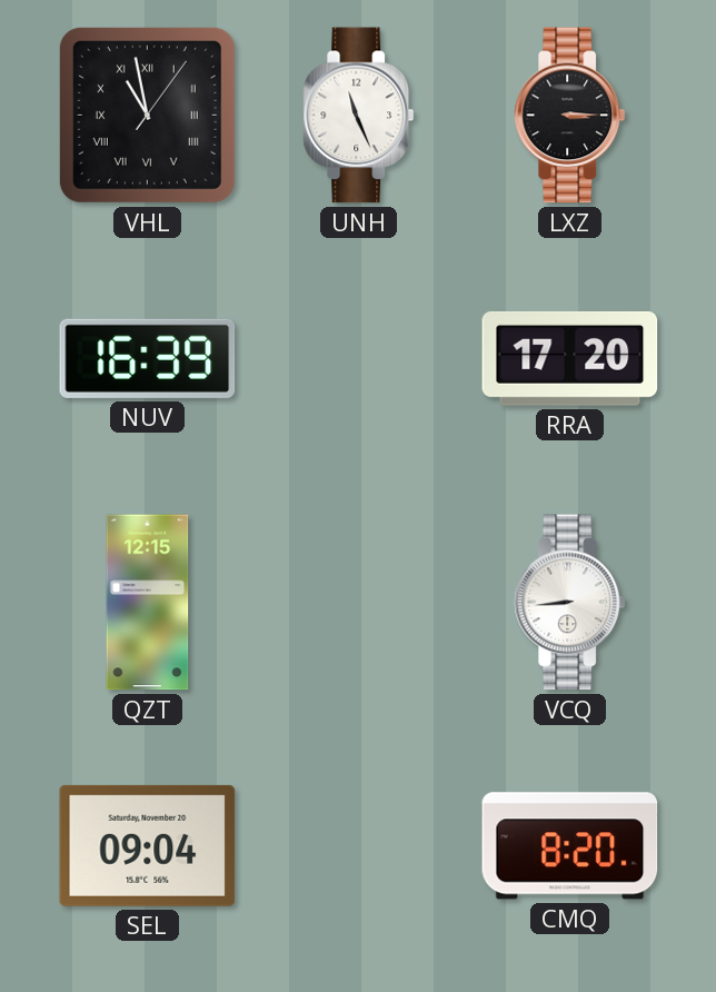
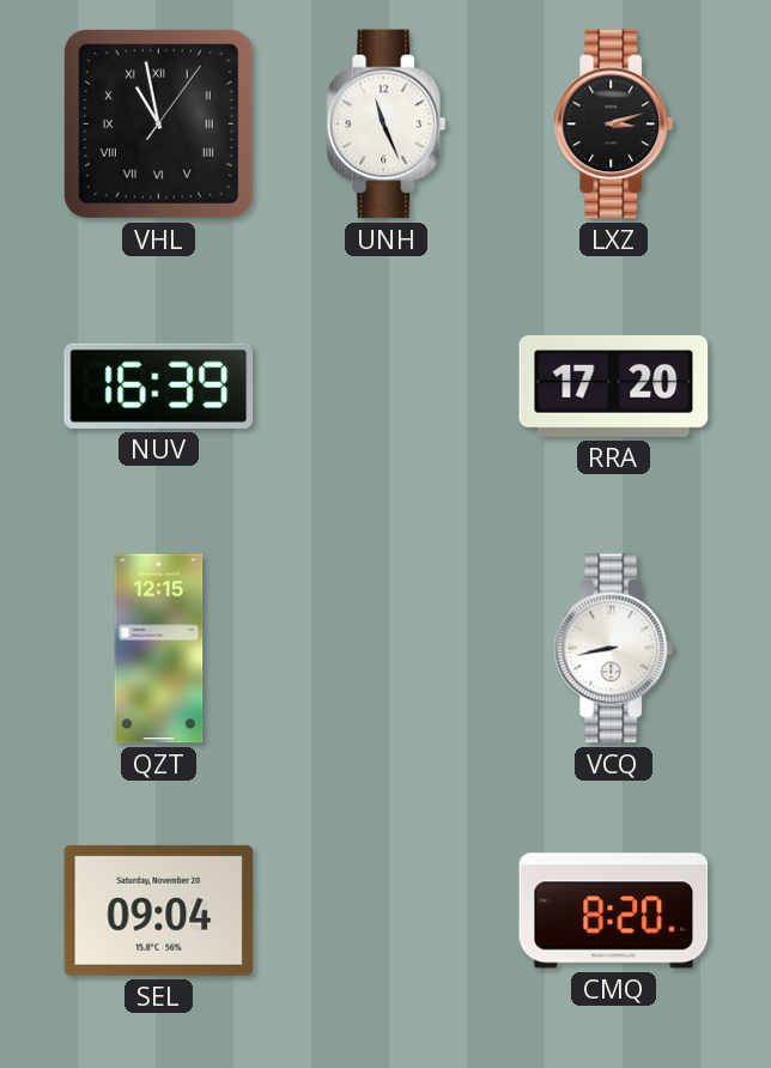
LXZ: 3:15 -> 3:12 (614, 125)
VCQ: 8:44 -> 8:43 (614, 649)
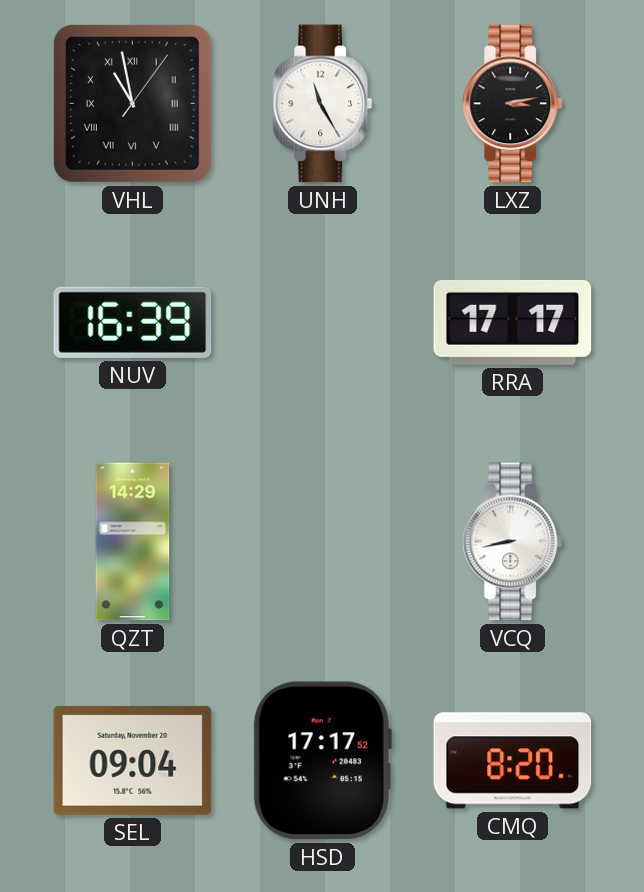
UNH: 11:26 -> 11:25 (323, 104)
LXZ: 3:12 -> 3:13 (513, 104)
RRA: 17:20 -> 17:17 (513, 322)
QZT: 12:15 -> 14:29 (133, 542)
HSD: none -> 17:17 (322, 761)
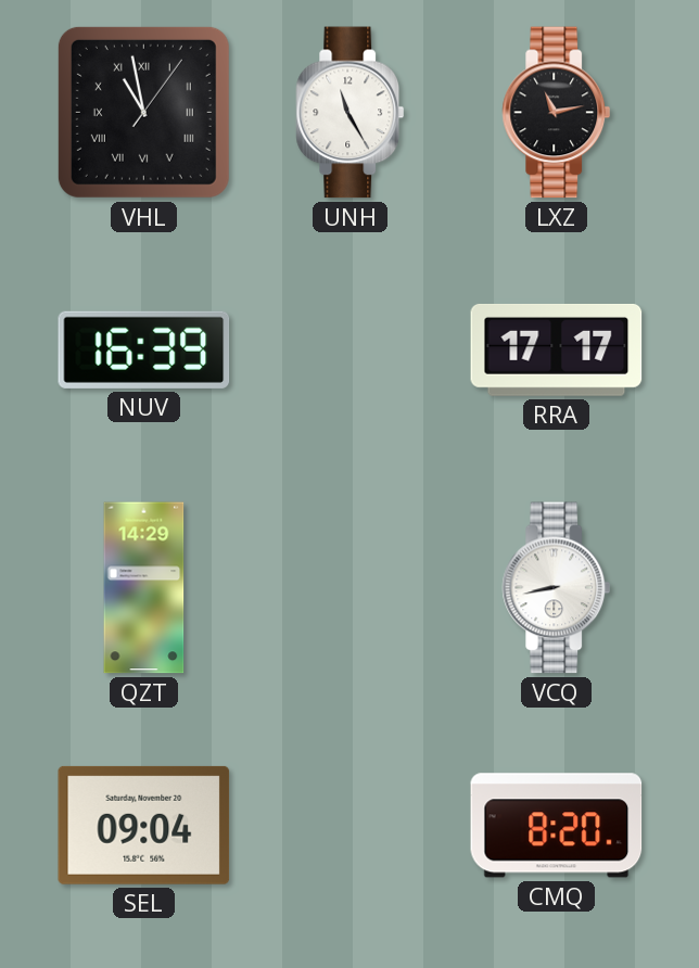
LXZ: 3:13 -> 11:13 (557, 113)
HSD: 17:17 -> none (322, 761)
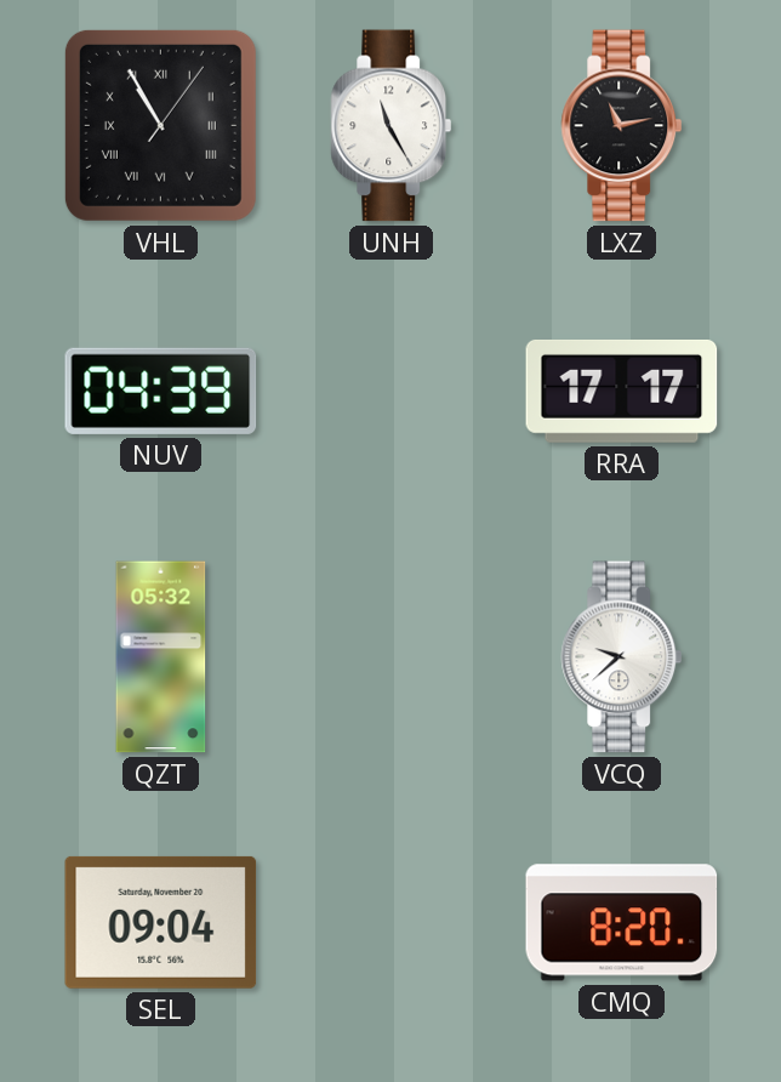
VHL: 10:58 -> 10:55 (160, 125)
NUV: 16:39 -> 04:39 (161, 391)
QZT: 14:29 -> 05:32 (161, 657)
VCQ: 8:43 -> 9:38 (622, 657)
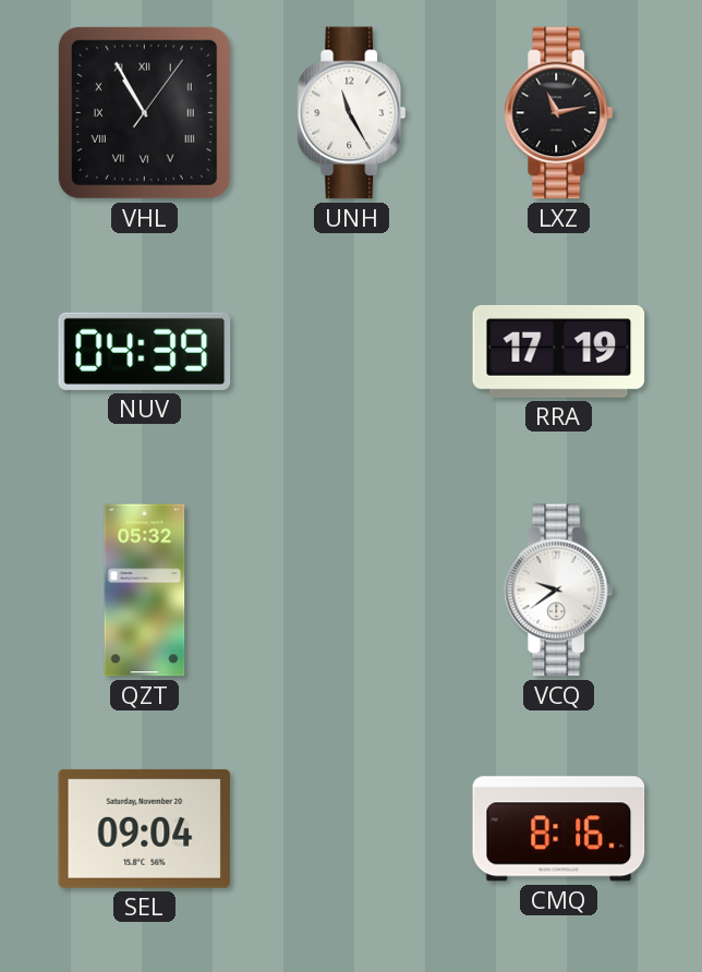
RRA: 17:17 -> 17:19 (559, 351)
VCQ: 9:38 -> 9:39 (559, 591)
CMQ: 8:20 -> 8:16 (559, 829)
